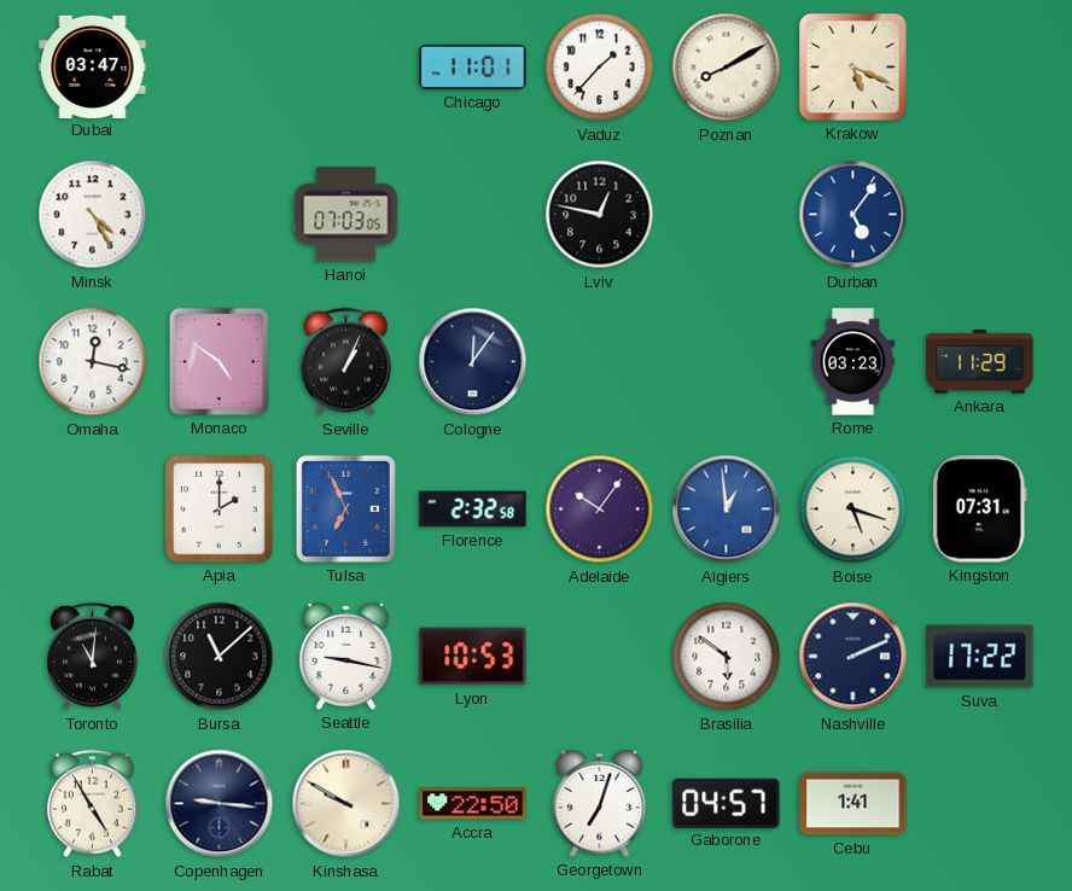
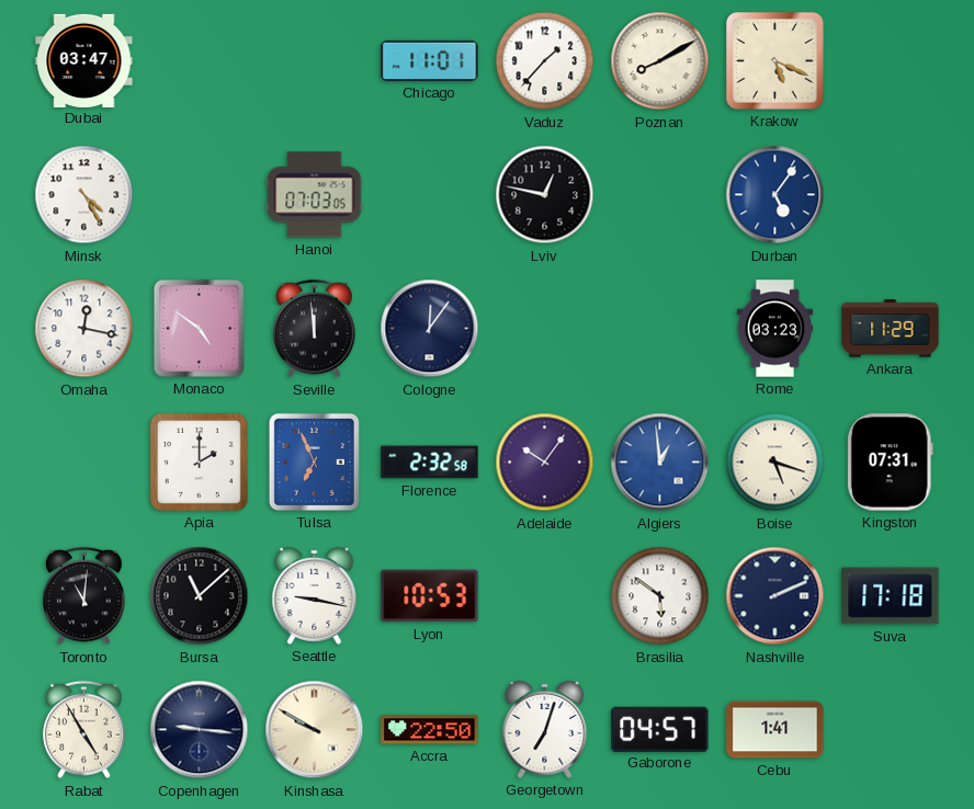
Seville: 1:04 -> 11:59 (315, 329)
Suva: 17:22 -> 17:18 (891, 596)
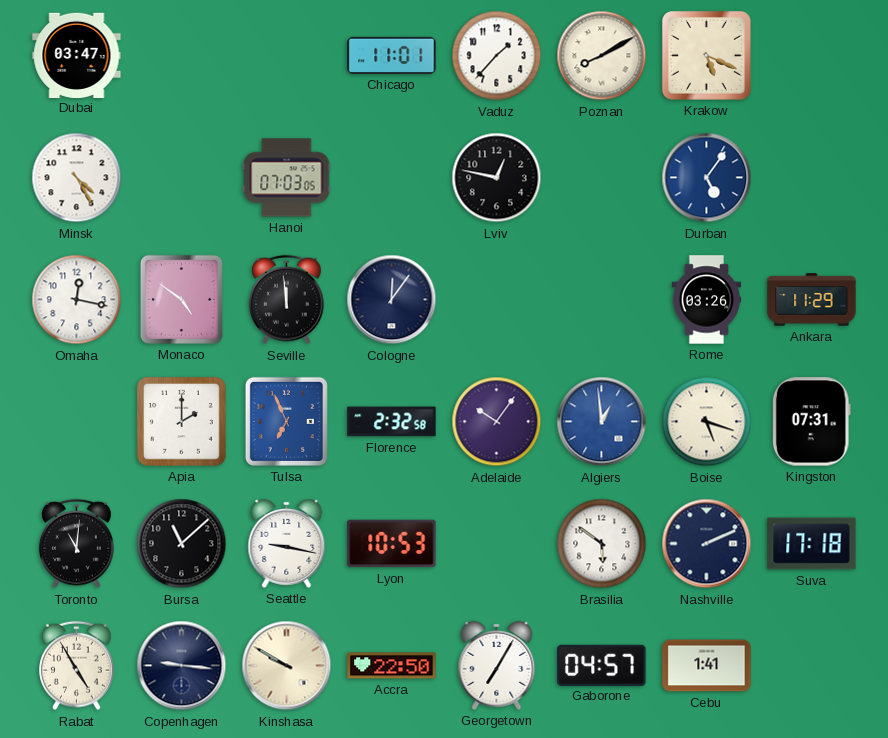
Rome: 03:23 -> 03:26 (707, 300)
Georgetown: 7:03 -> 7:05 (497, 665)
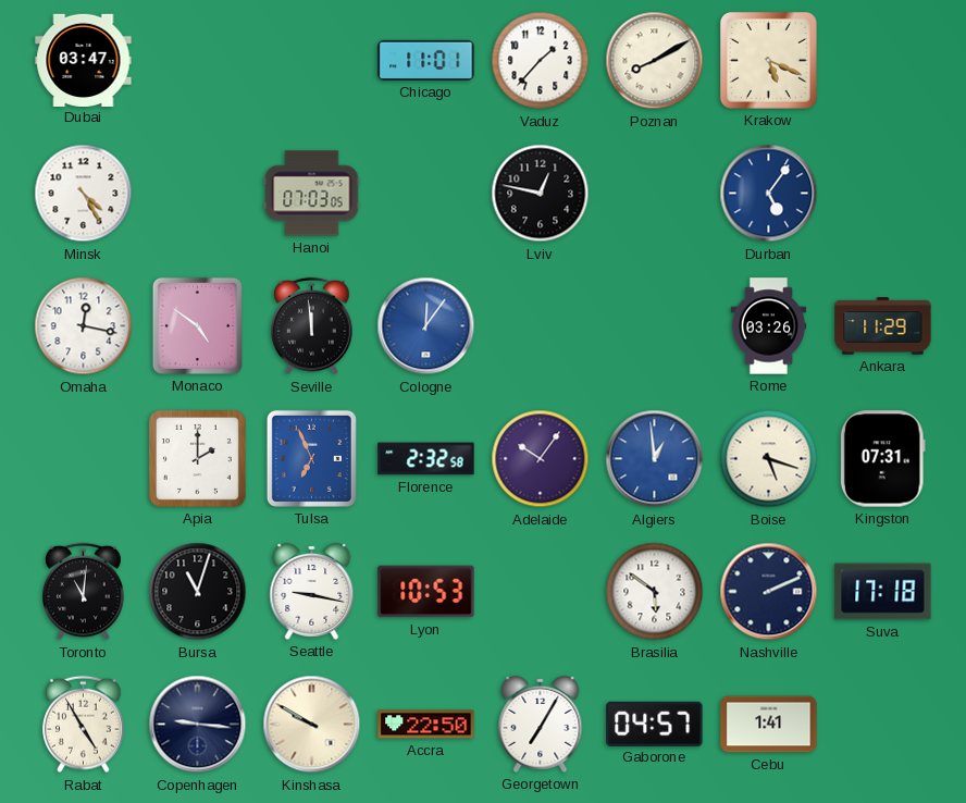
Cologne dial: navy -> blue (426, 326)
Bursa: 11:08 -> 11:03 (198, 592)
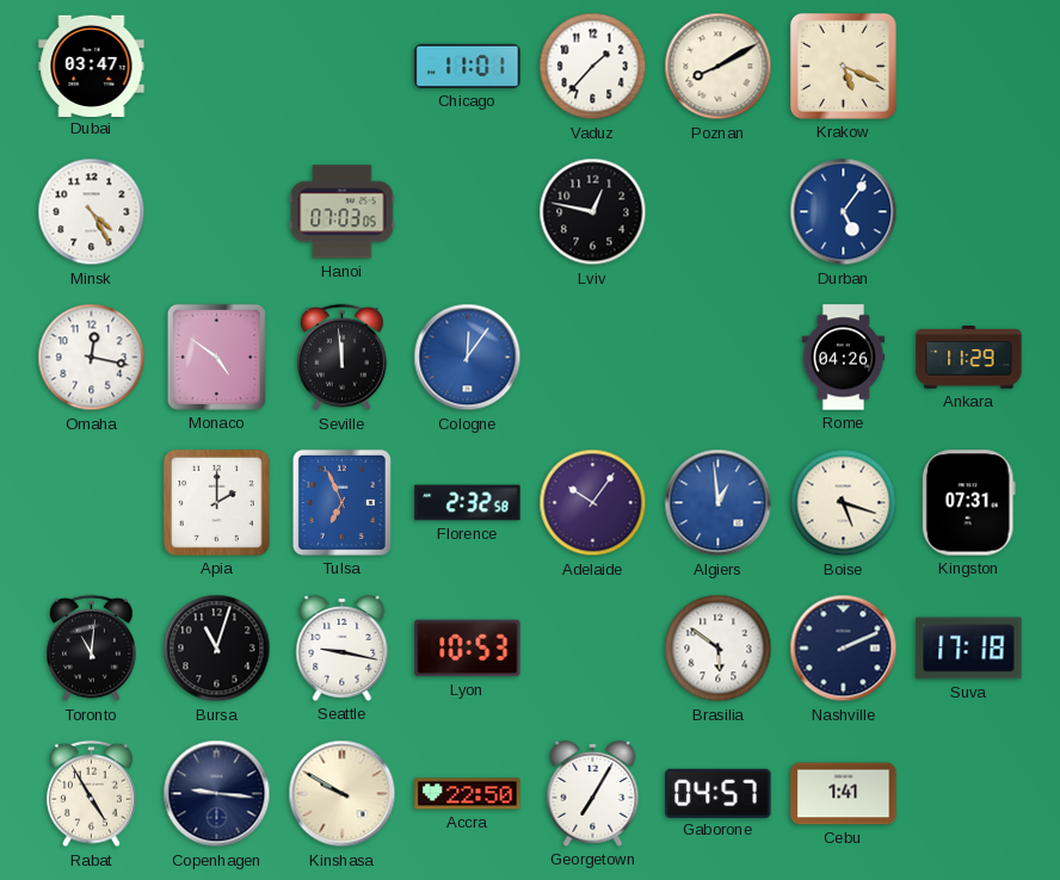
Rome: 03:26 -> 04:26 (844, 358)
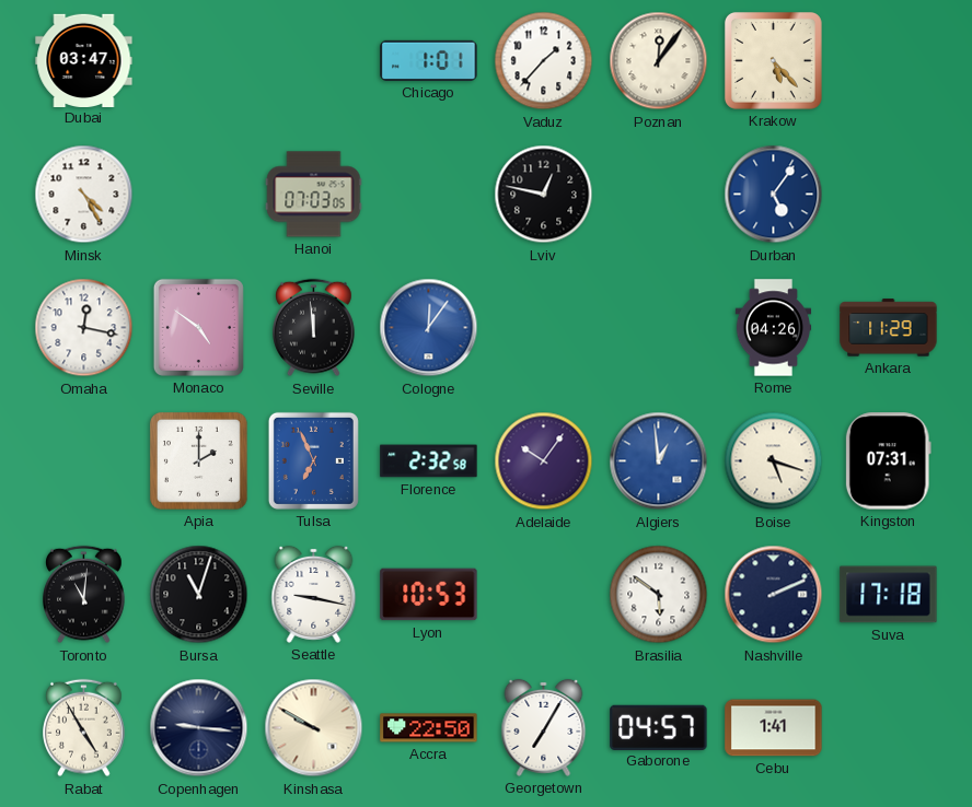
Chicago: 11:01 -> 1:01 (429, 60)
Poznan: 8:10 -> 12:06 (659, 61)
Krakow: 5:19 -> 5:23 (773, 60)
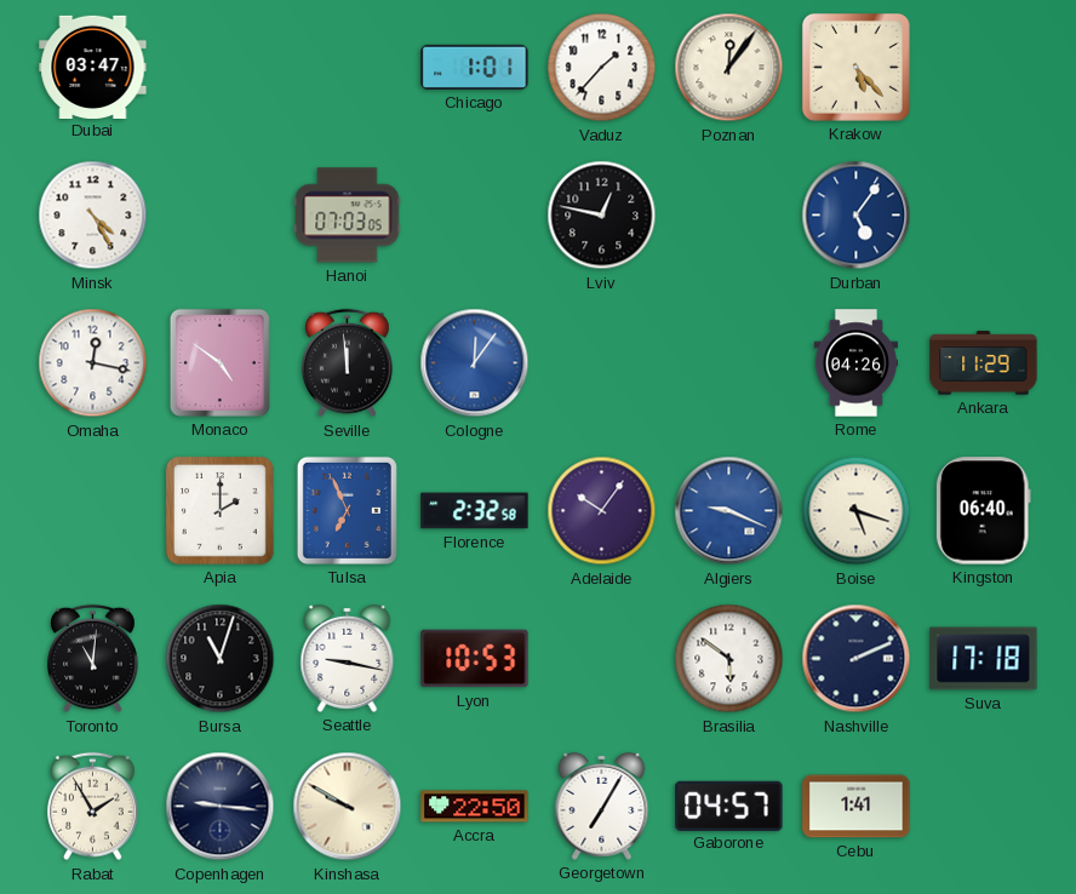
Algiers: 12:59 -> 9:19 (729, 511)
Kingston: 07:31 -> 06:40 (983, 511)
Rabat: 4:55 -> 1:55 (93, 807)
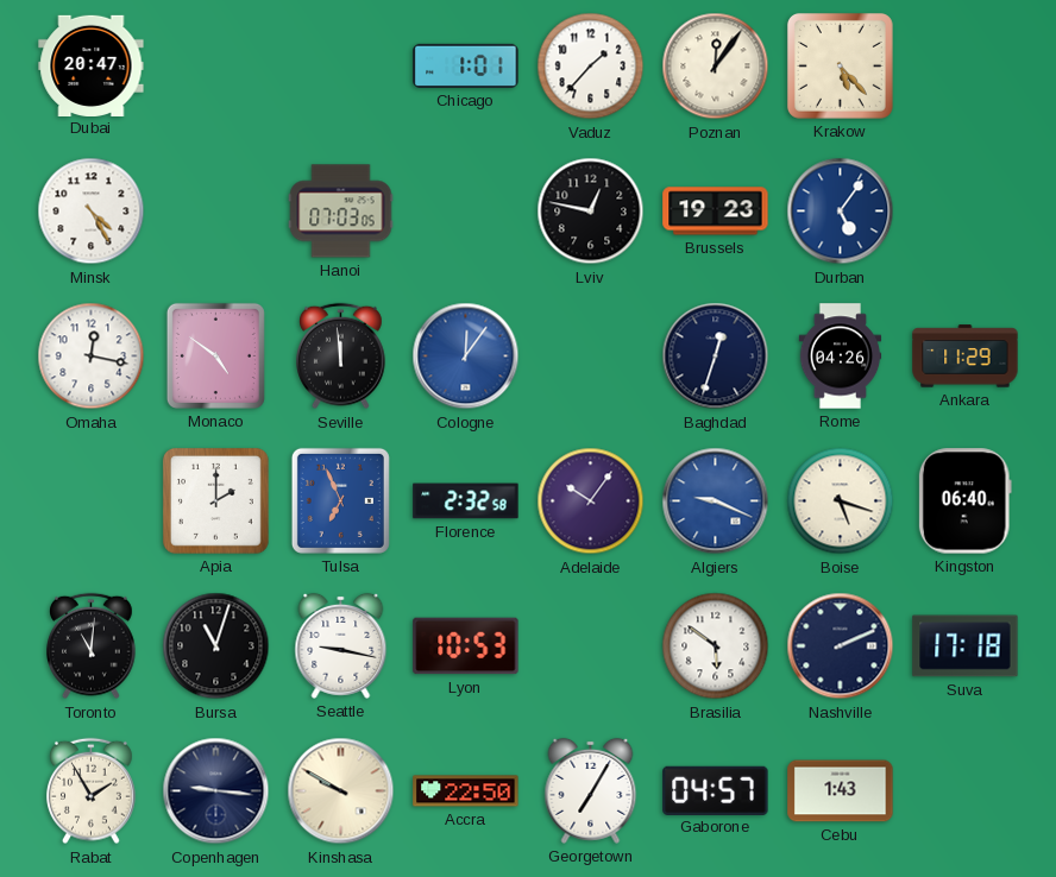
Dubai: 03:47 -> 20:47 (92, 65)
Brussels: none -> 19:23 (716, 212)
Baghdad: none -> 12:33 (716, 357)
Cebu: 1:41 -> 1:43 (841, 791)
